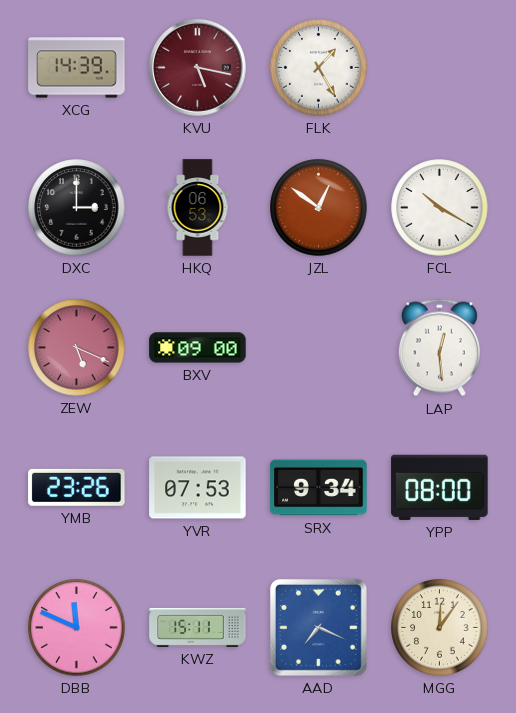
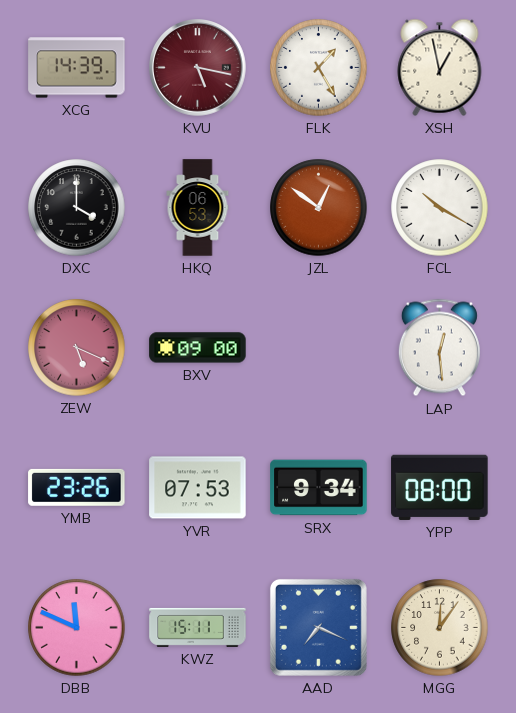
XSH: none -> 12:58 (440, 67)
DXC: 3:00 -> 4:00 (77, 208)
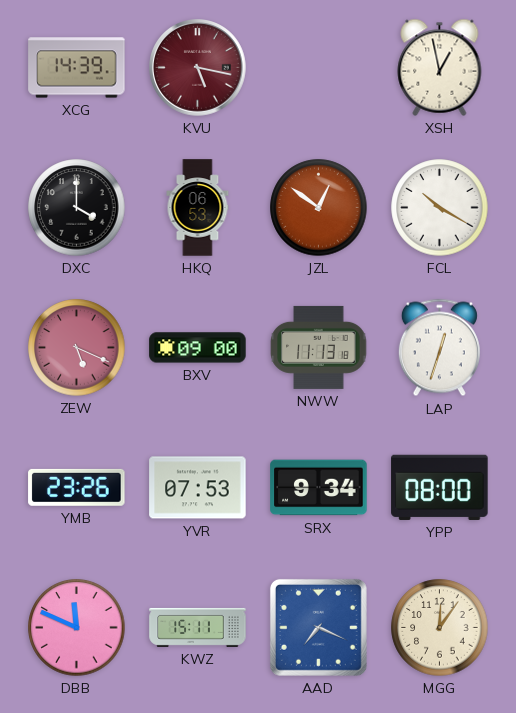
FLK: 1:25 -> none (319, 68)
NWW: none -> 11:13 (319, 347)
LAP: 12:29 -> 12:33 (439, 348)
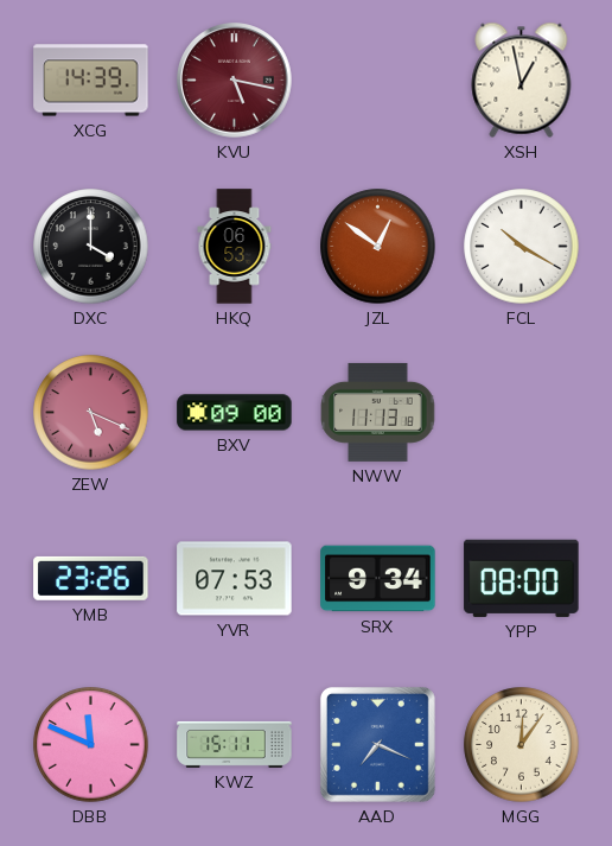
LAP: 12:33 -> none (439, 348)
